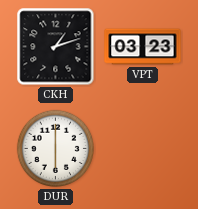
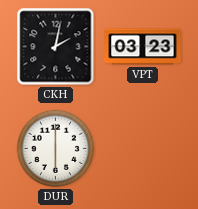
CKH: 1:12 -> 2:02 (56, 47)
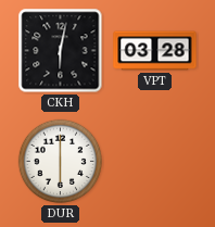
CKH: 2:02 -> 6:02 (61, 51)
VPT: 03:23 -> 03:28 (155, 51)
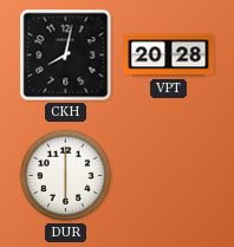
CKH: 6:02 -> 8:02 (66, 56)
VPT: 03:28 -> 20:28 (169, 56)
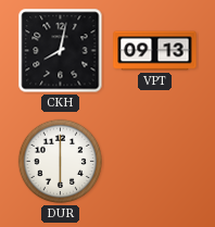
VPT: 20:28 -> 09:13 (155, 51)
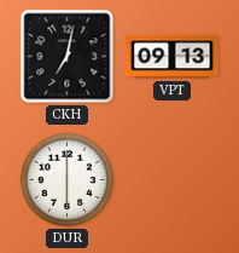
CKH: 8:02 -> 7:02 (68, 57)
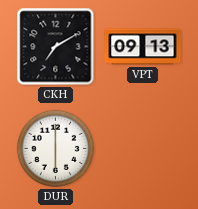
CKH: 7:02 -> 7:10 (56, 47)
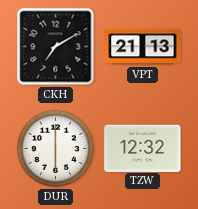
VPT: 09:13 -> 21:13 (143, 47)
TZW: none -> 12:32 (143, 148)
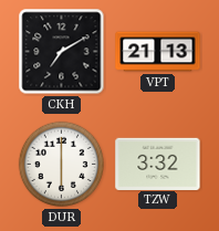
TZW: 12:32 -> 3:32 (158, 164)
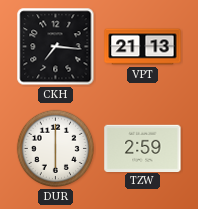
CKH: 7:10 -> 7:16 (56, 47)
TZW: 3:32 -> 2:59 (143, 148)
